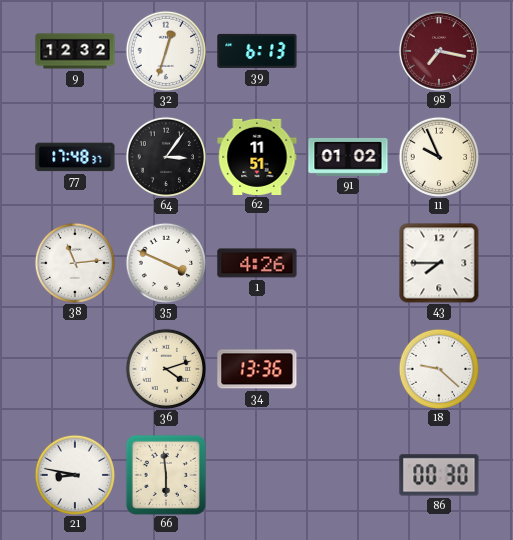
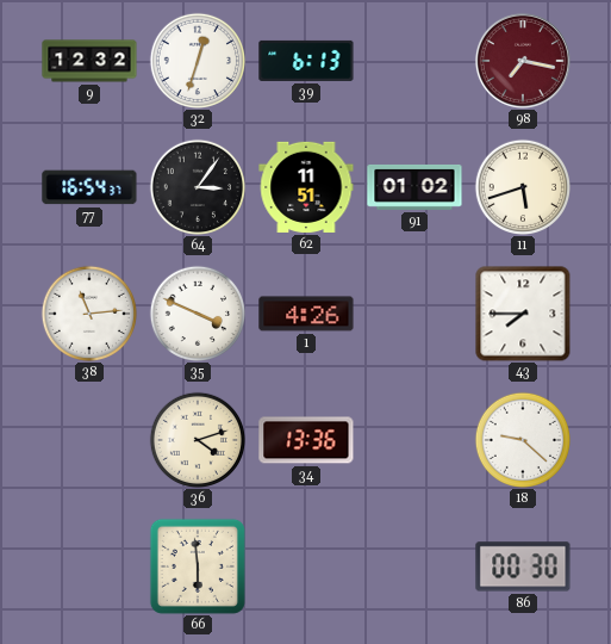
77: 17:48 -> 16:54 (89, 187)
11: 9:56 -> 5:42 (522, 186)
21: 8:47 -> none (74, 474)
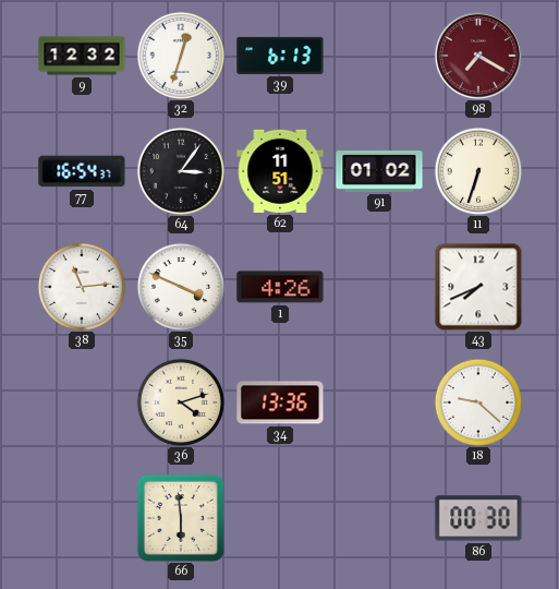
98: 7:17 -> 7:20 (478, 56)
11: 5:42 -> 6:33 (477, 170)
43: 7:45 -> 7:41 (478, 287)
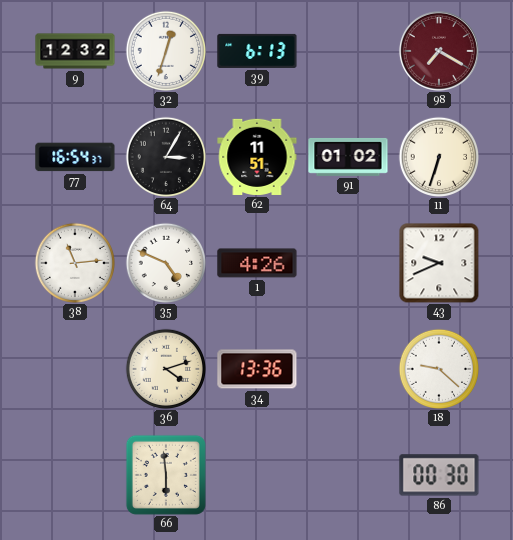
64: 3:06 -> 3:05 (165, 156)
35: 3:49 -> 4:49 (165, 262)
43: 7:41 -> 9:41 (439, 263)
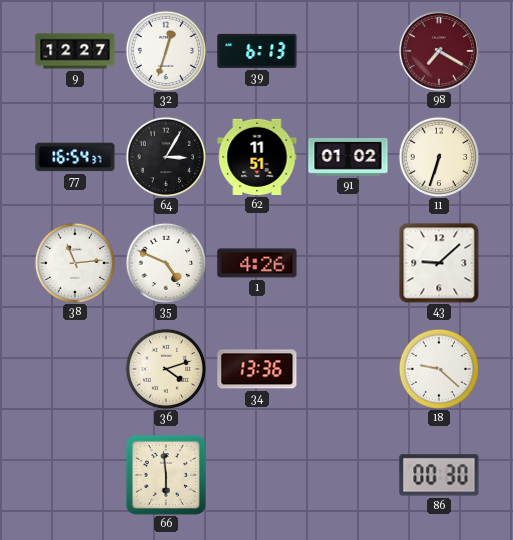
9: 12:32 -> 12:27 (75, 51)
43: 9:41 -> 9:08 (439, 263)
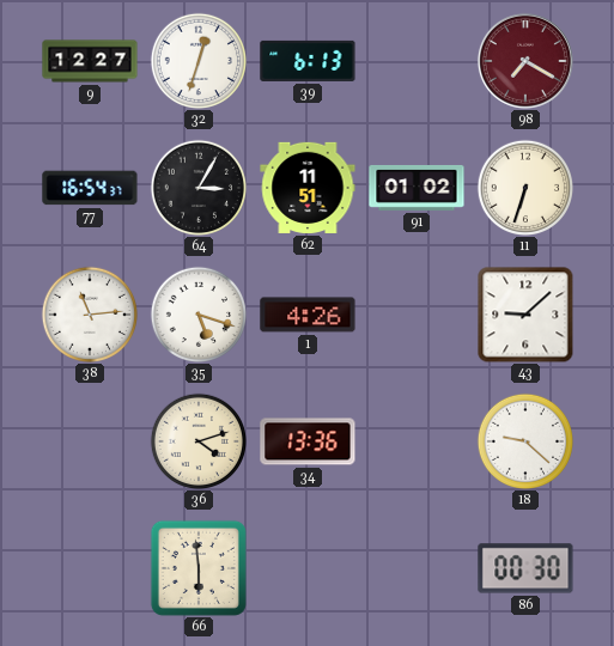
35: 4:49 -> 5:18 (197, 313)
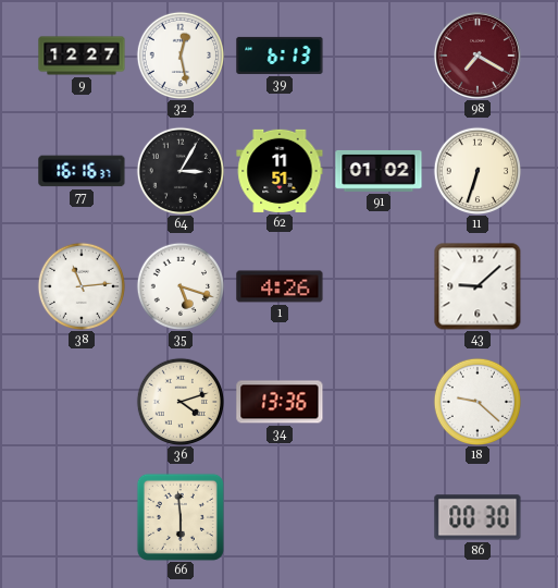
32: 12:33 -> 12:28 (179, 54)
77: 16:54 -> 16:16 (82, 171)
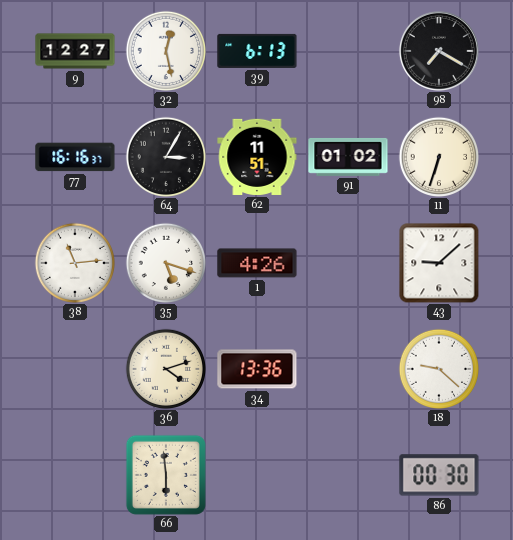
98 dial: burgundy -> black (439, 51)
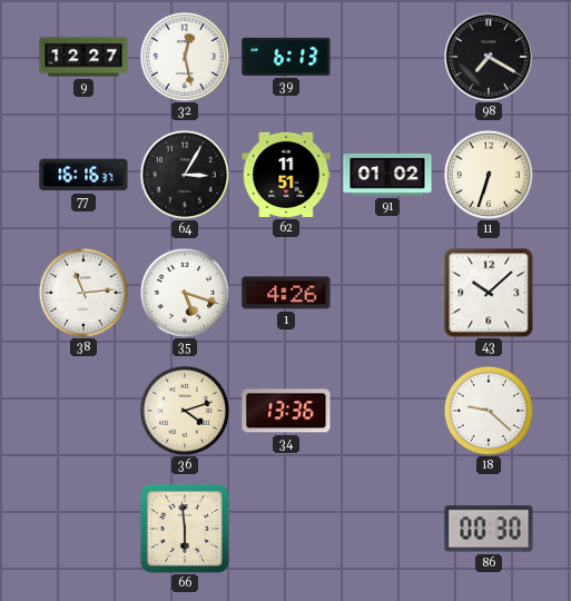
43: 9:08 -> 10:08 (489, 293)
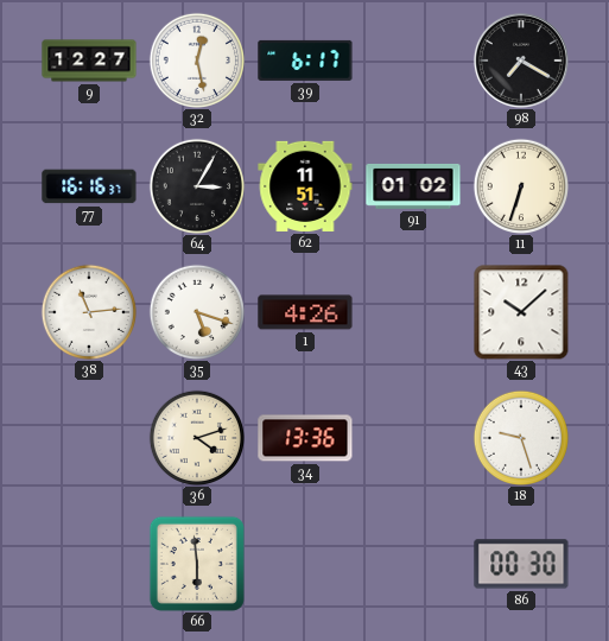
39: 6:13 -> 6:17 (305, 61)
18: 9:22 -> 9:27 (520, 437)
